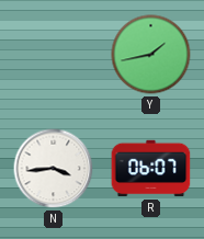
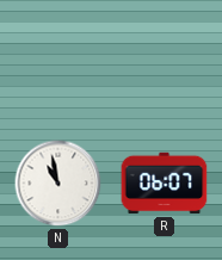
Y: 1:43 -> none (151, 55)
N: 3:44 -> 10:58 (58, 184)
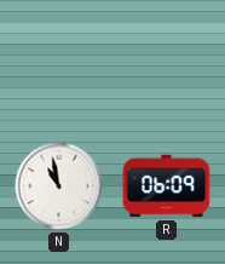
R: 06:07 -> 06:09 (167, 186)
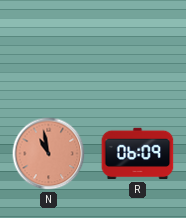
N dial: white -> salmon (49, 154)
